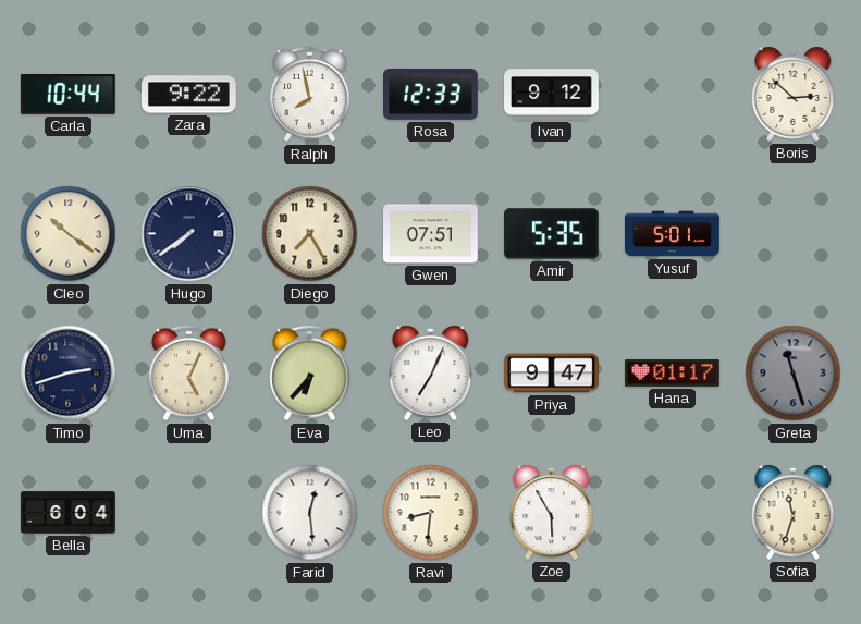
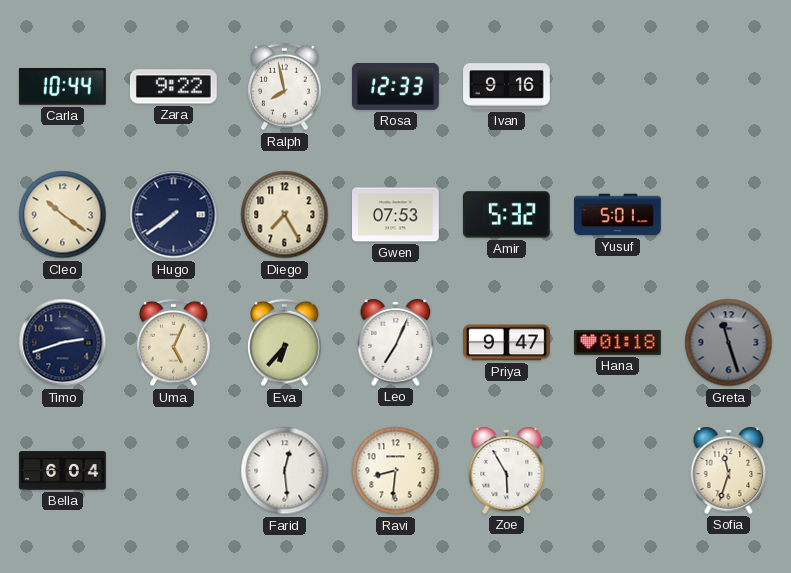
Ivan: 9:12 -> 9:16 (507, 87)
Boris: 2:52 -> none (794, 94)
Gwen: 07:51 -> 07:53 (396, 215)
Amir: 5:35 -> 5:32 (507, 215)
Hana: 01:17 -> 01:18 (618, 342)
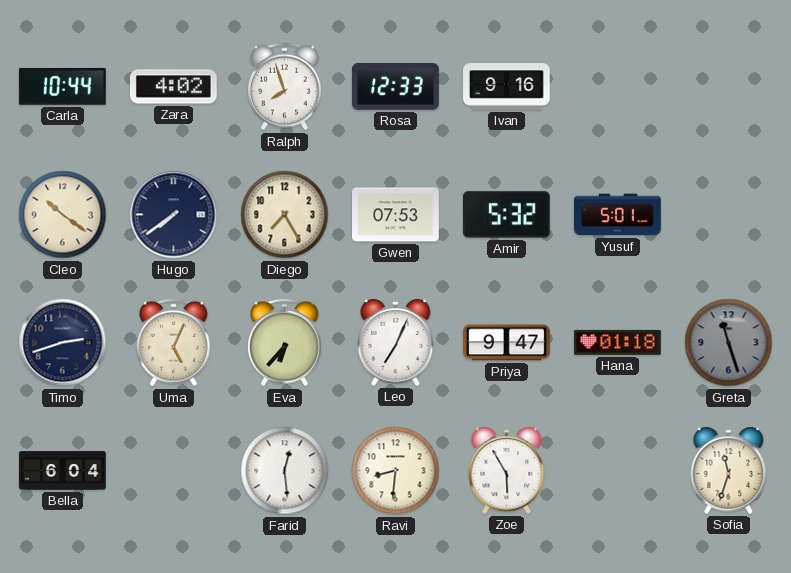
Zara: 9:22 -> 4:02 (174, 87)
Ralph: 7:58 -> 7:57 (285, 87)
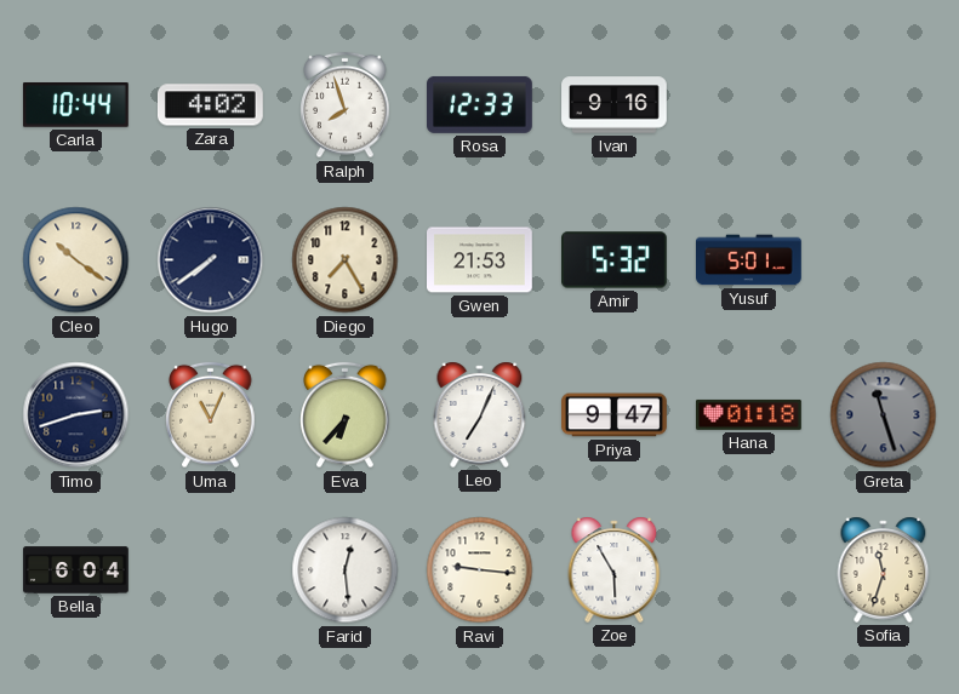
Gwen: 07:53 -> 21:53 (480, 260)
Uma: 5:04 -> 11:04 (211, 415)
Ravi: 8:31 -> 9:16 (480, 570)
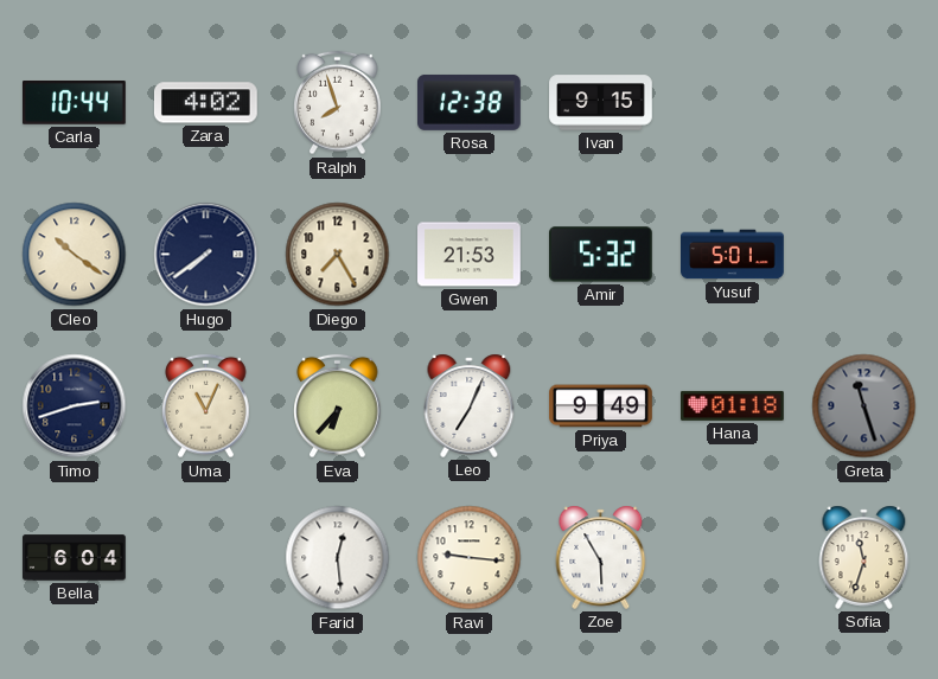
Rosa: 12:33 -> 12:38 (470, 102)
Ivan: 9:16 -> 9:15 (601, 103)
Priya: 9:47 -> 9:49 (601, 406)
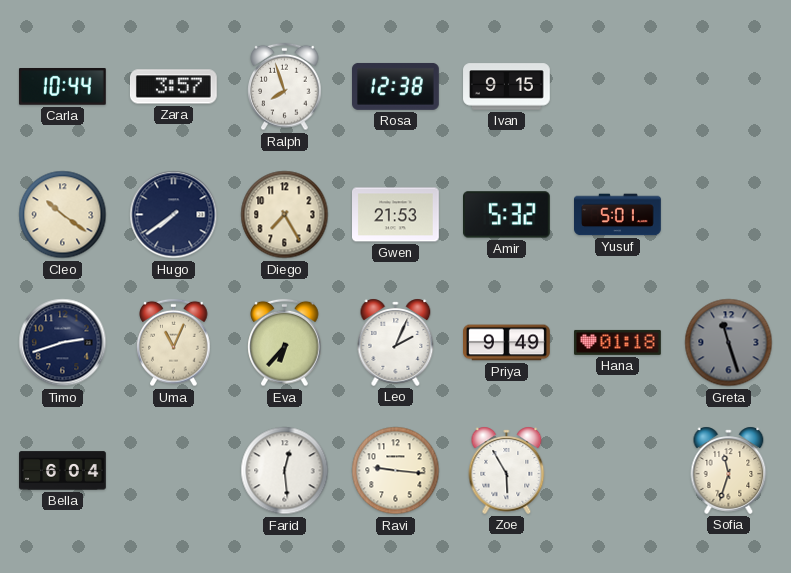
Zara: 4:02 -> 3:57 (174, 87)
Leo: 7:04 -> 2:04 (396, 342)
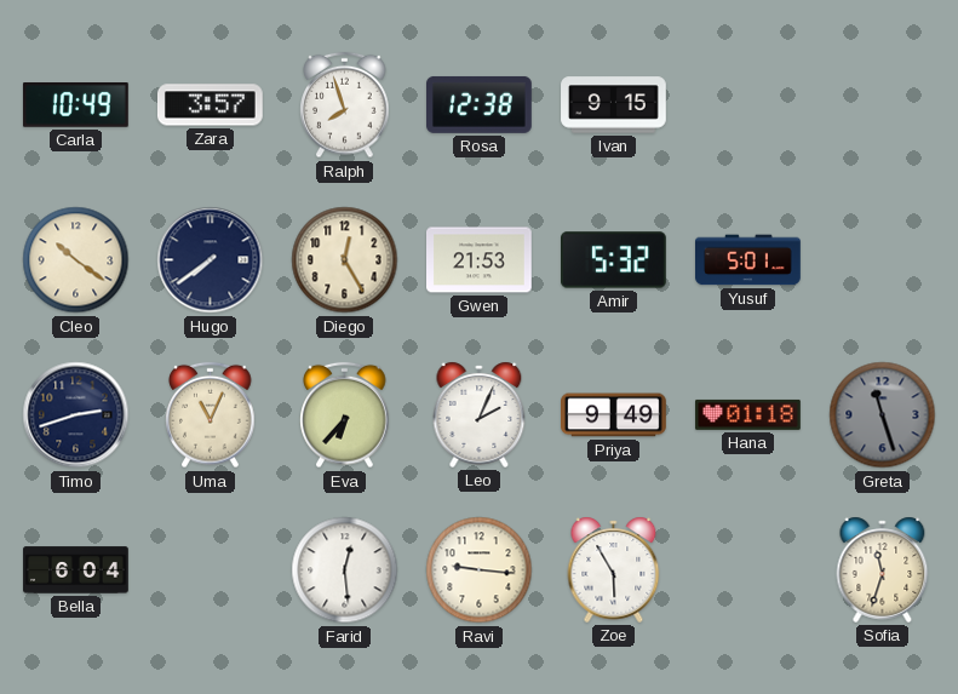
Carla: 10:44 -> 10:49 (75, 105)
Diego: 7:25 -> 12:25 (345, 260)
